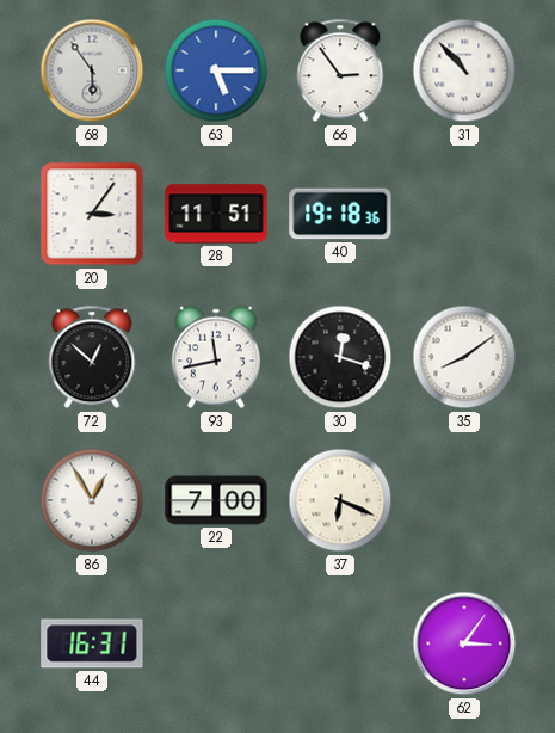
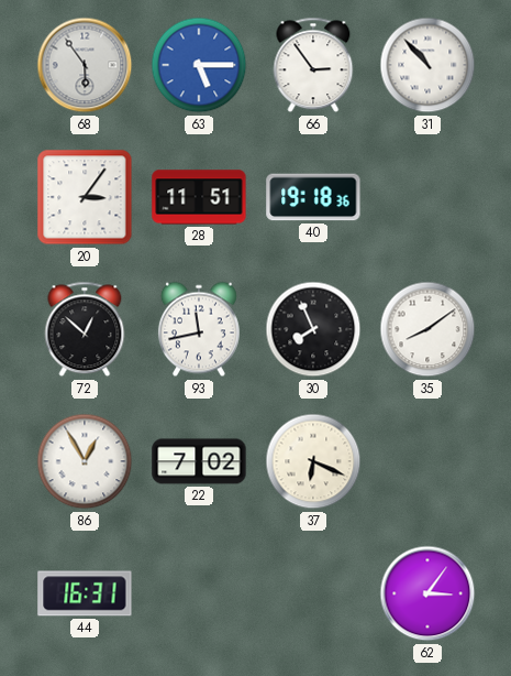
30: 12:18 -> 7:56 (313, 329)
22: 7:00 -> 7:02 (199, 461)
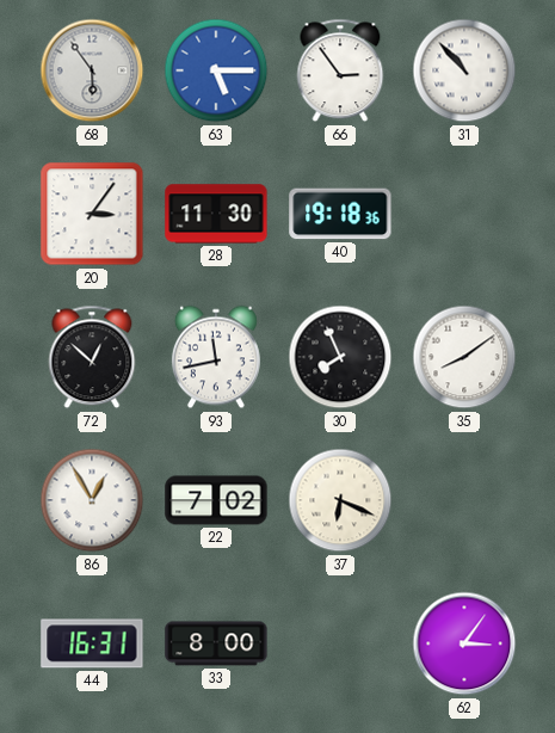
28: 11:51 -> 11:30 (216, 214)
33: none -> 8:00 (216, 643)
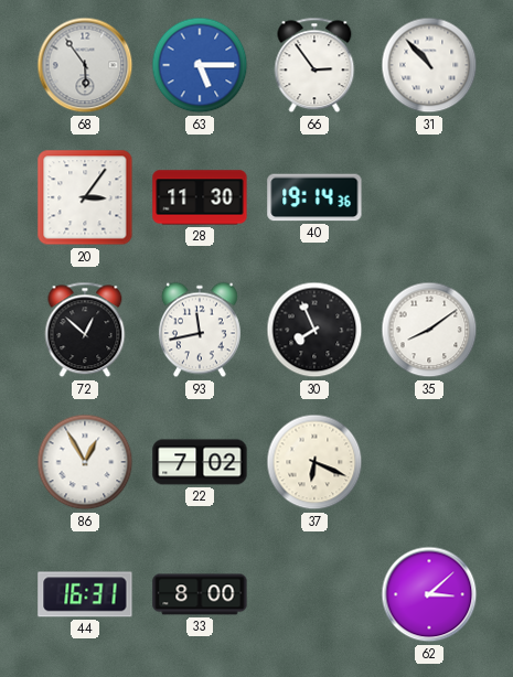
40: 19:18 -> 19:14 (314, 197)
62: 3:06 -> 3:08 (429, 594)
